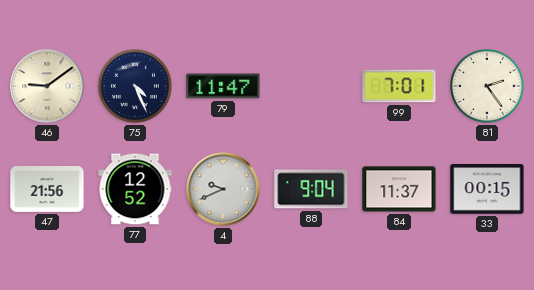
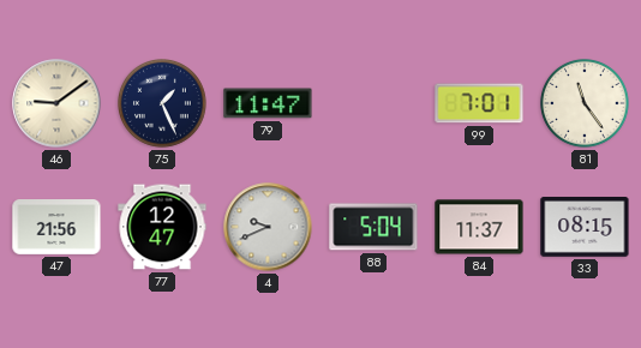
75: 4:26 -> 1:26 (163, 104)
81: 2:24 -> 11:24 (586, 104)
77: 12:52 -> 12:47 (162, 227)
88: 9:04 -> 5:04 (373, 227)
33: 00:15 -> 08:15 (585, 228)
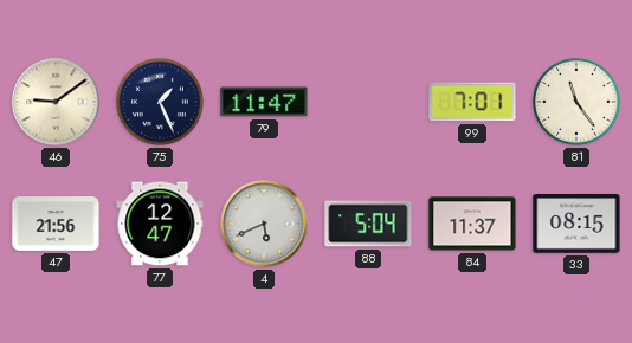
4: 9:41 -> 5:41 (264, 224)
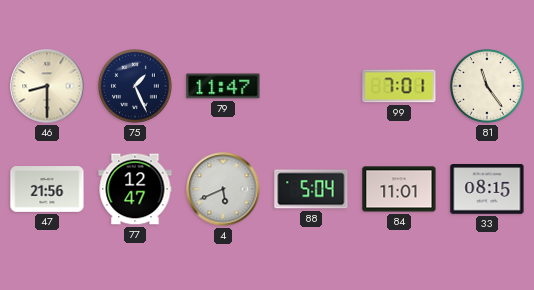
46: 9:09 -> 8:30 (47, 86)
84: 11:37 -> 11:01 (399, 189)
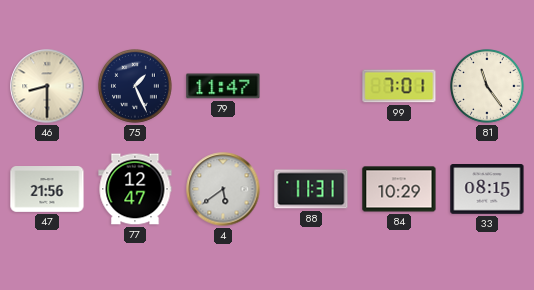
4: 5:41 -> 5:39 (223, 189)
88: 5:04 -> 11:31 (311, 189)
84: 11:01 -> 10:29 (399, 189)
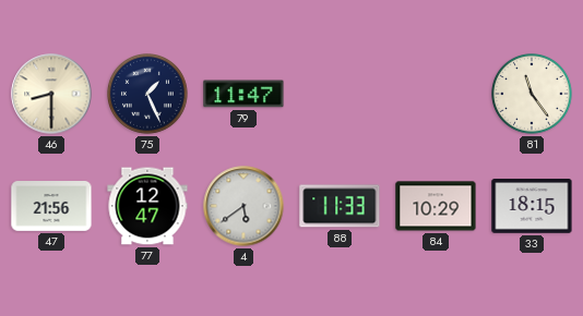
99: 7:01 -> none (399, 86)
88: 11:31 -> 11:33 (340, 206)
33: 08:15 -> 18:15 (532, 207)
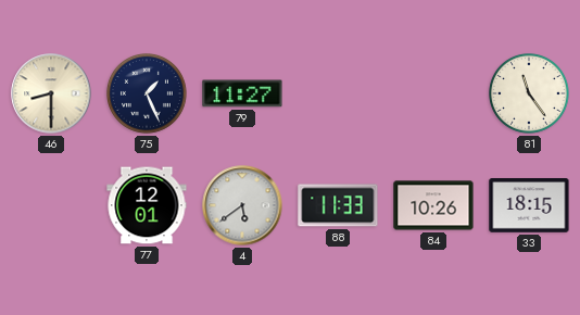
79: 11:47 -> 11:27 (242, 93)
47: 21:56 -> none (51, 207)
77: 12:47 -> 12:01 (147, 205)
84: 10:29 -> 10:26 (433, 205)
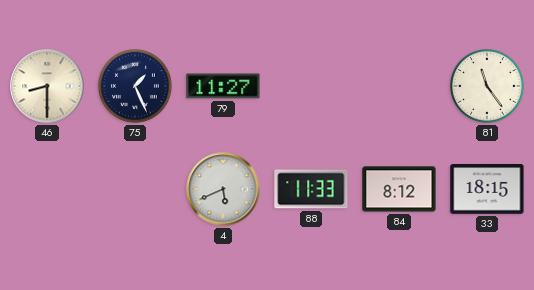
77: 12:01 -> none (147, 205)
4: 5:39 -> 5:41 (223, 189)
84: 10:26 -> 8:12 (399, 189)
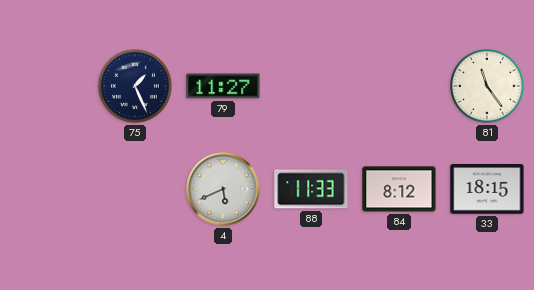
46: 8:30 -> none (47, 86)
